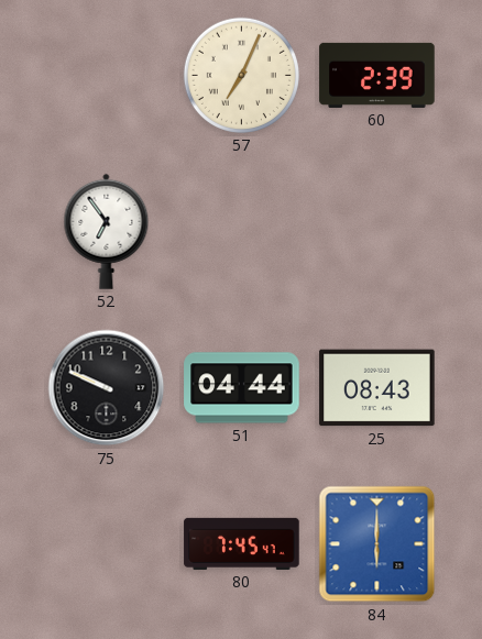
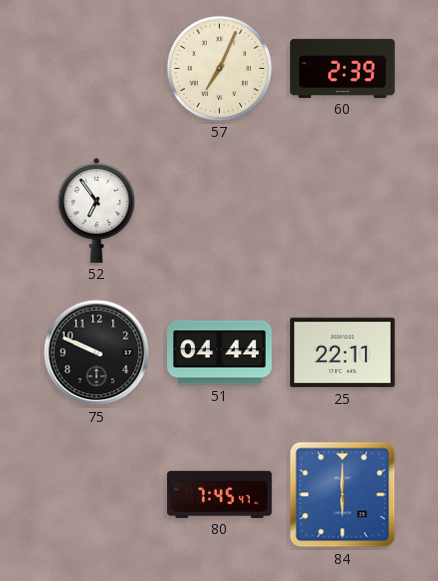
25: 08:43 -> 22:11 (343, 353)
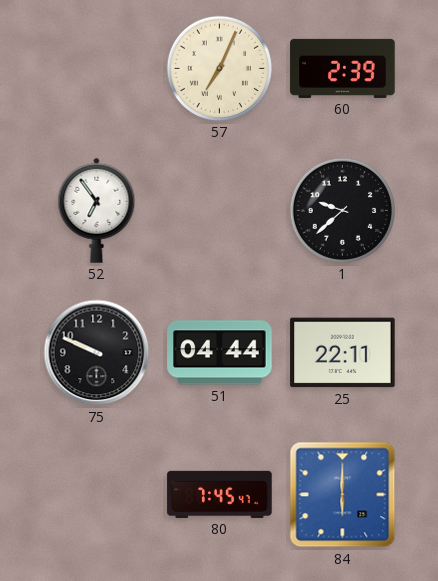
1: none -> 9:38 (342, 210)
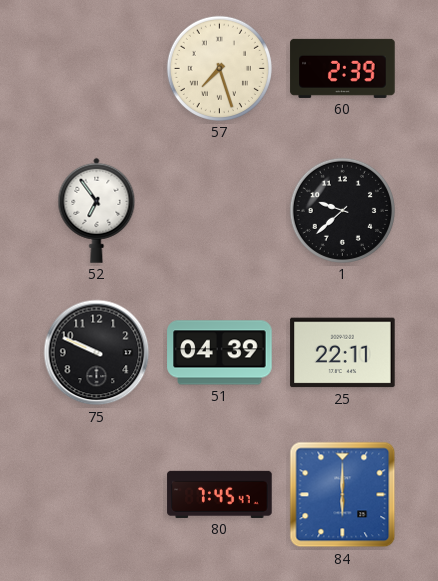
57: 7:04 -> 7:27 (219, 68)
51: 04:44 -> 04:39 (220, 353)
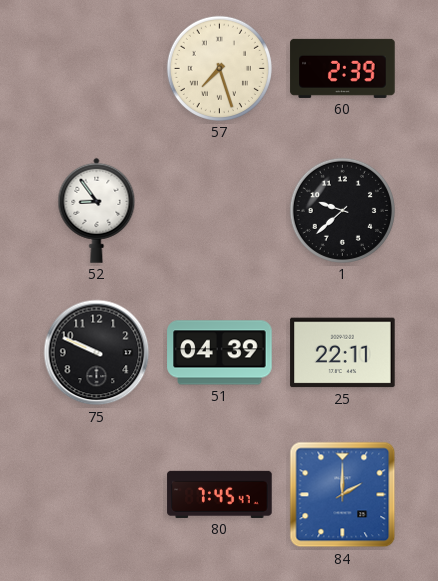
52: 6:54 -> 8:54 (97, 210)
84: 6:00 -> 2:00 (343, 495)
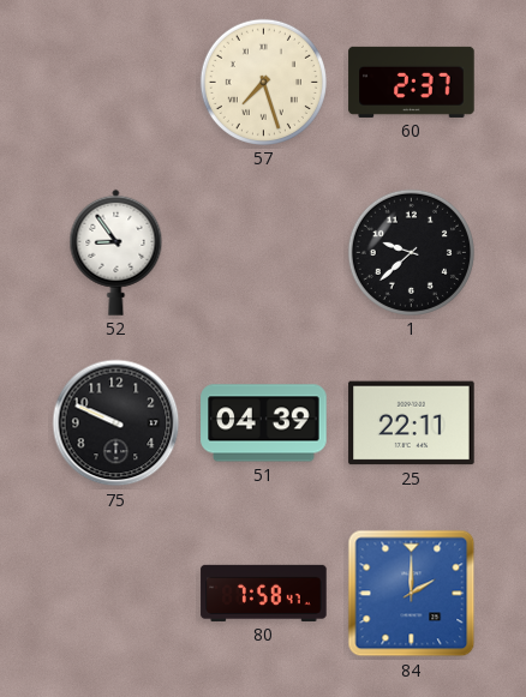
60: 2:39 -> 2:37 (412, 82)
80: 7:45 -> 7:58 (264, 593)
